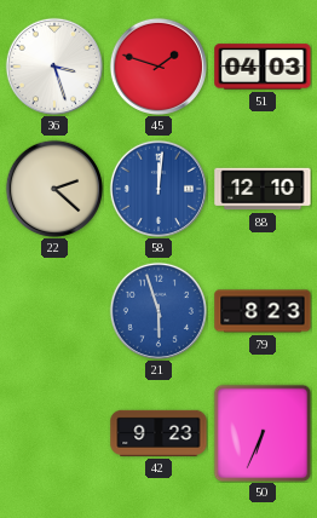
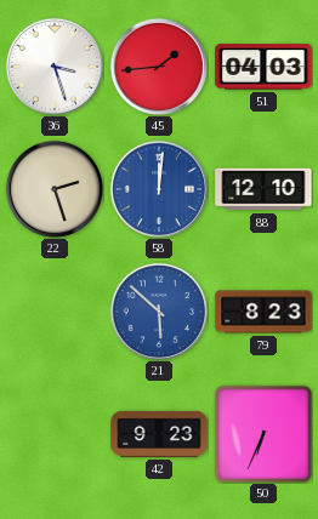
45: 1:48 -> 1:44 (158, 65)
22: 2:22 -> 2:27 (53, 188)
21: 5:57 -> 5:52 (158, 310)
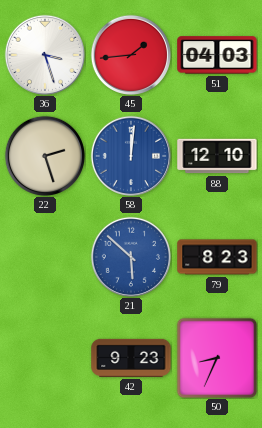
50: 6:34 -> 8:34 (217, 358)
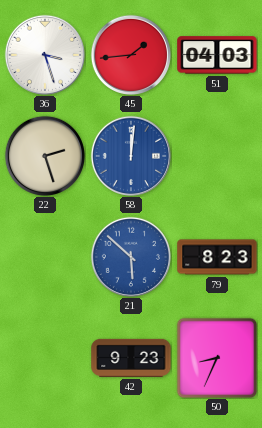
88: 12:10 -> none (217, 156)
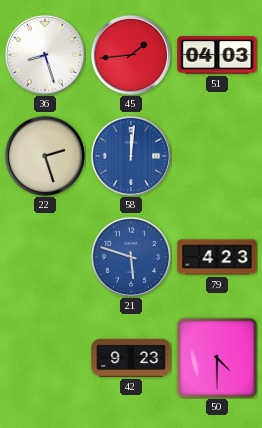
36: 3:27 -> 8:27 (44, 54)
21: 5:52 -> 5:48 (130, 256)
79: 8:23 -> 4:23 (217, 257)
50: 8:34 -> 4:30 (217, 358)
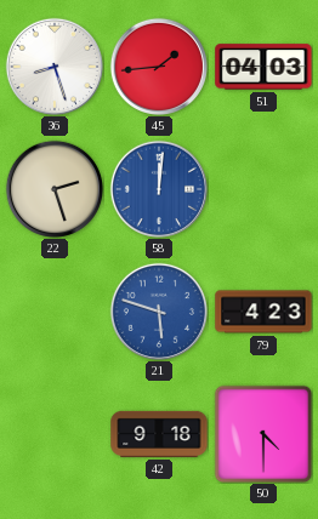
42: 9:23 -> 9:18 (159, 434)
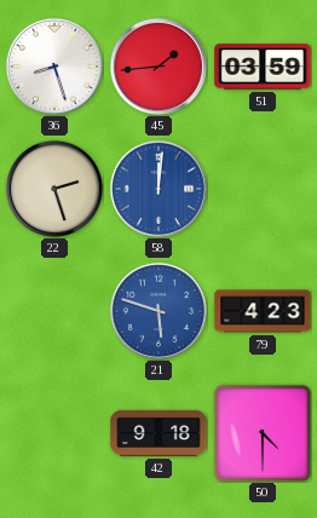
51: 04:03 -> 03:59 (263, 67)
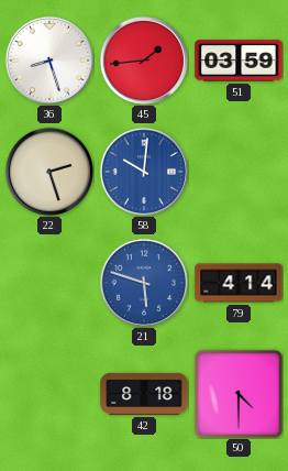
58: 12:01 -> 10:01 (143, 171)
79: 4:23 -> 4:14 (239, 283)
42: 9:18 -> 8:18 (144, 394)
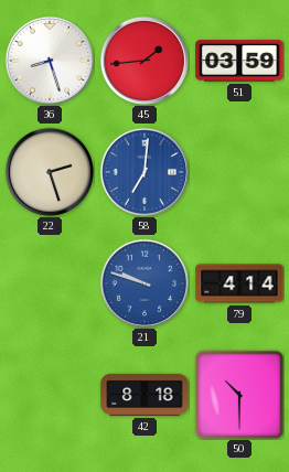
58: 10:01 -> 7:01 (143, 171)
21: 5:48 -> 9:48 (143, 282)
50: 4:30 -> 10:30 (239, 395)
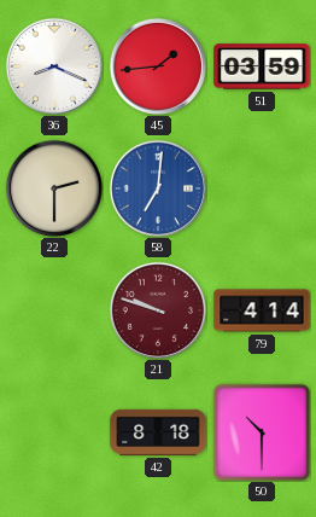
36: 8:27 -> 8:19 (53, 65)
22: 2:27 -> 2:30 (53, 187)
21 dial: blue -> burgundy (157, 309)
